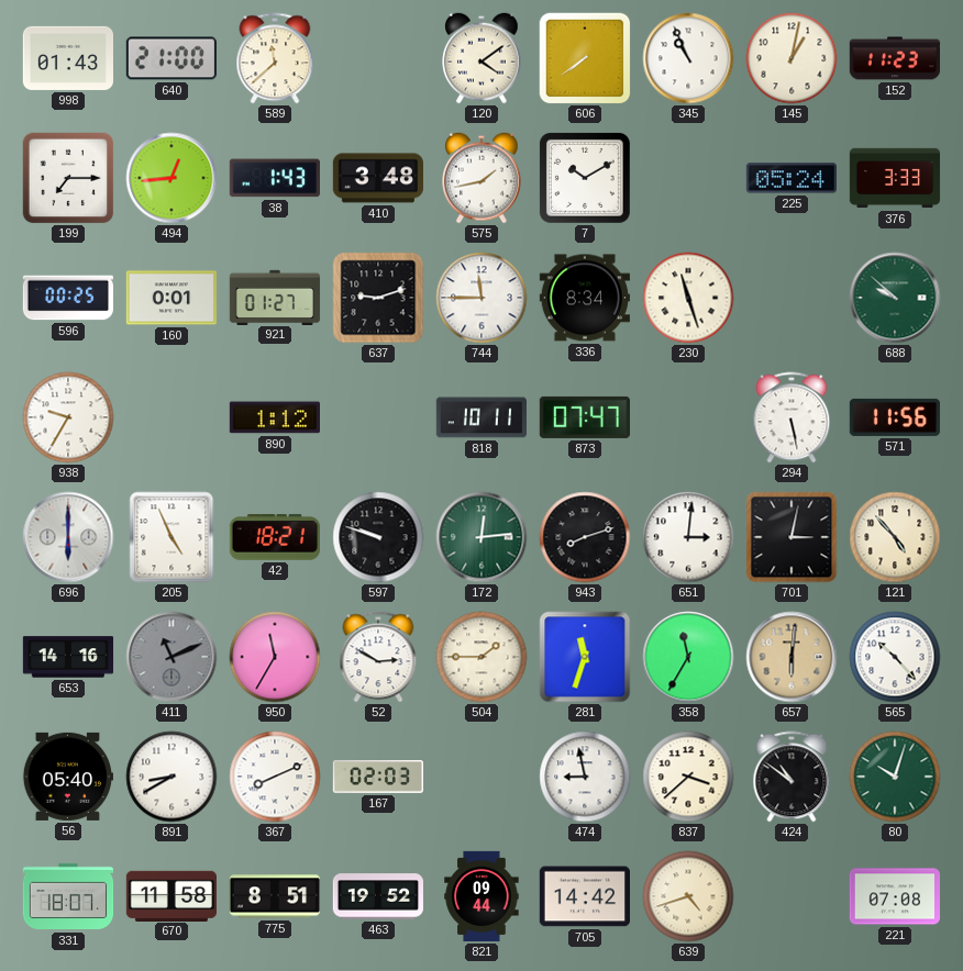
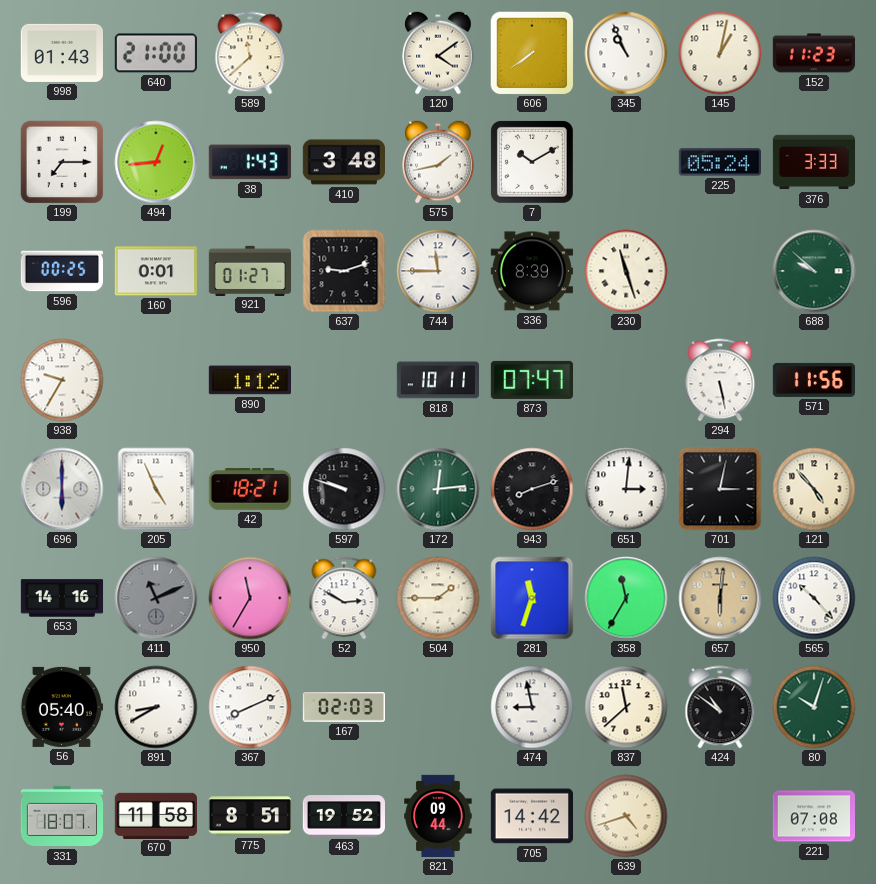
336: 8:34 -> 8:39 (531, 271)
837: 3:38 -> 11:38 (626, 707)
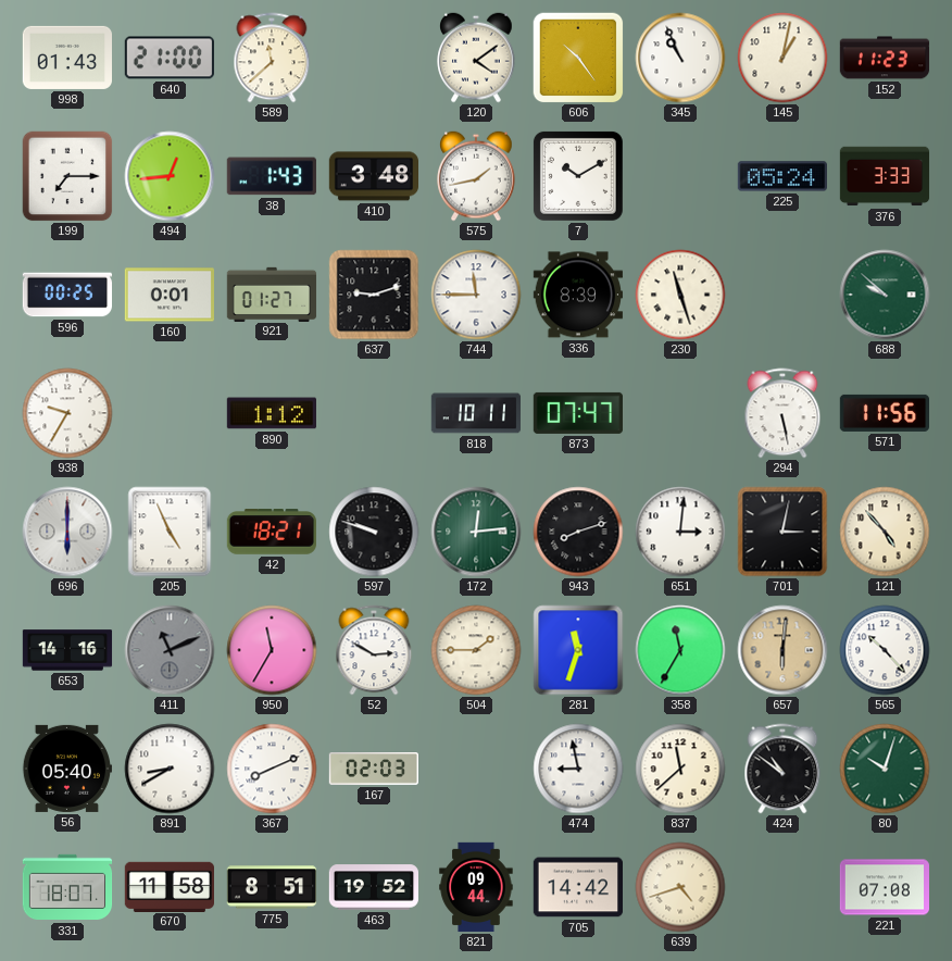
606: 7:39 -> 10:24 (578, 58)
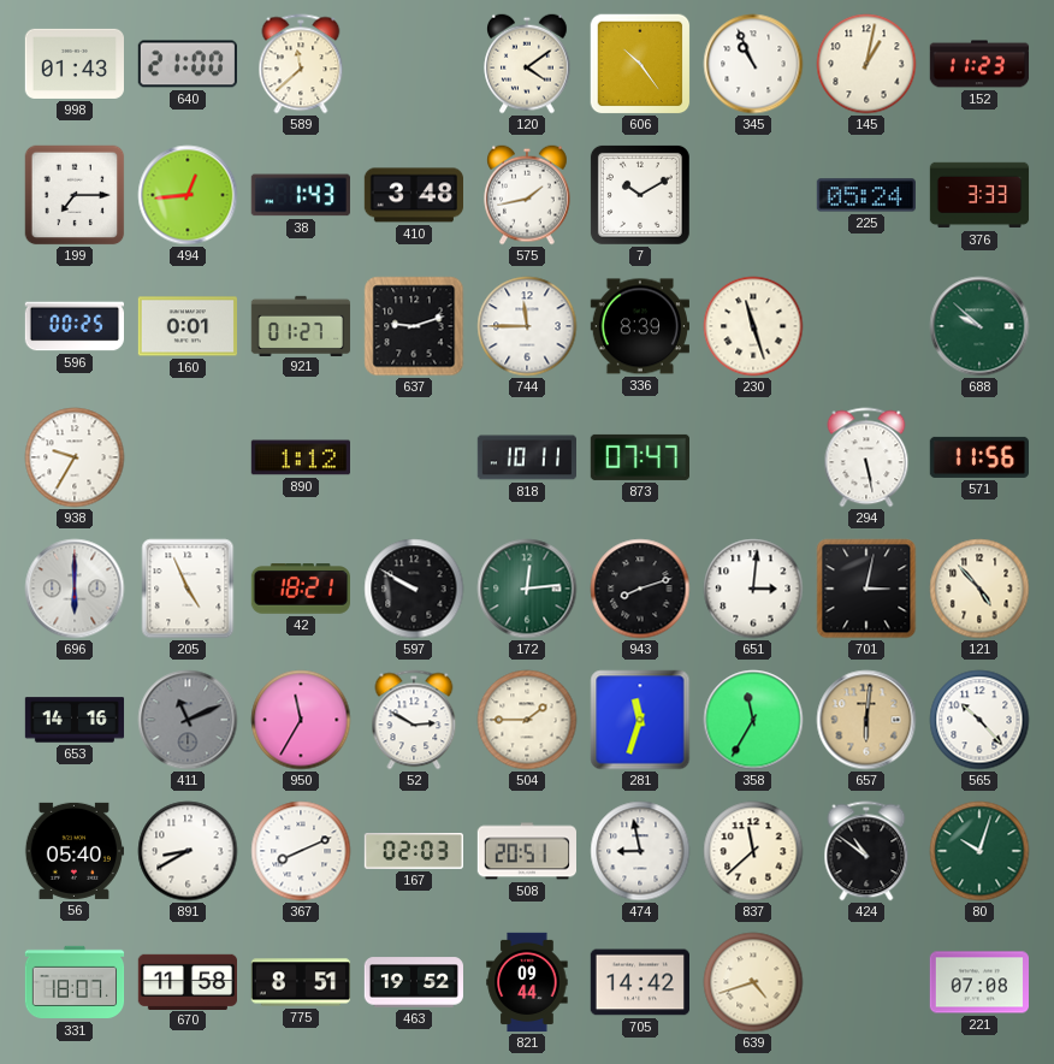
597: 9:48 -> 9:50 (414, 589)
508: none -> 20:51 (526, 851)
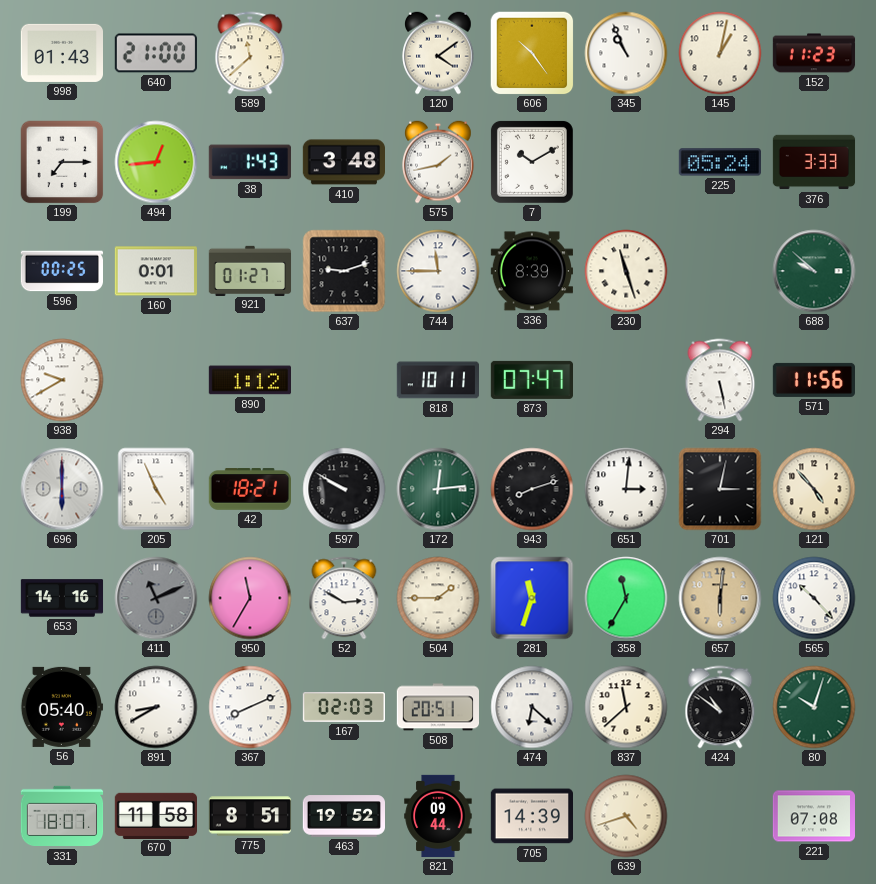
938: 9:35 -> 9:40 (62, 380)
474: 8:58 -> 6:22 (532, 707)
705: 14:42 -> 14:39 (531, 816)
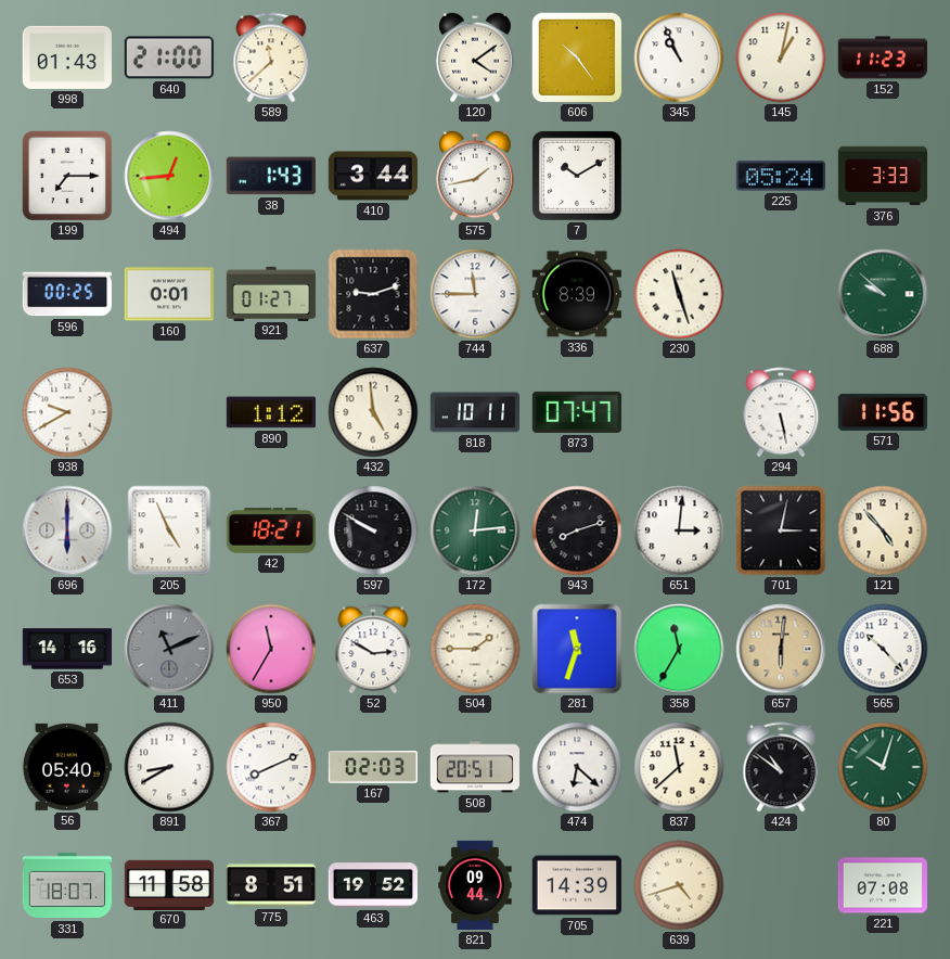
410: 3:48 -> 3:44 (372, 176)
432: none -> 4:59 (373, 412)
